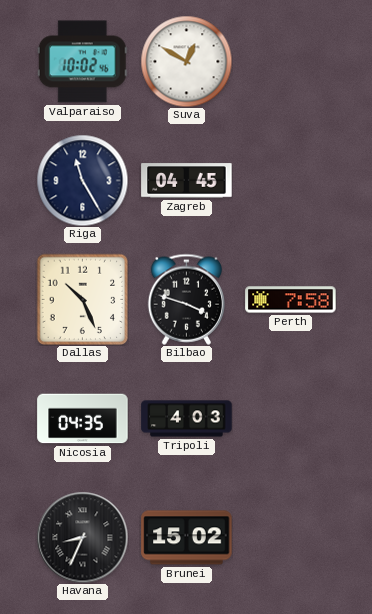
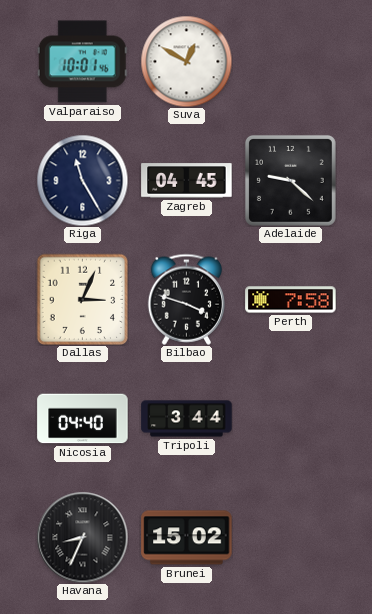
Valparaiso: 10:02 -> 10:01 (82, 62)
Adelaide: none -> 9:22 (290, 180)
Dallas: 10:26 -> 3:04 (82, 299)
Nicosia: 04:35 -> 04:40 (83, 419)
Tripoli: 4:03 -> 3:44 (187, 419)
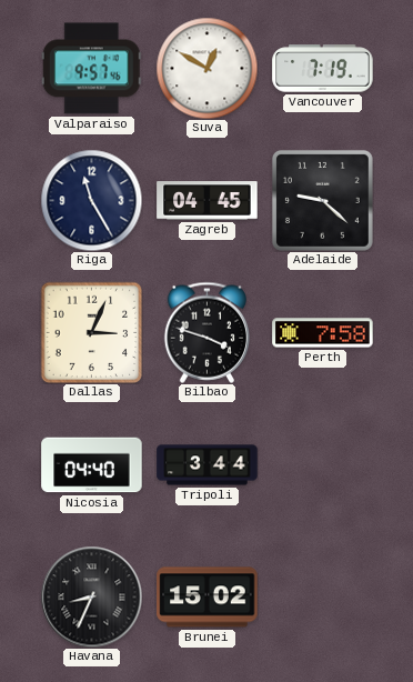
Valparaiso: 10:01 -> 9:57 (91, 69)
Vancouver: none -> 7:19 (323, 69)
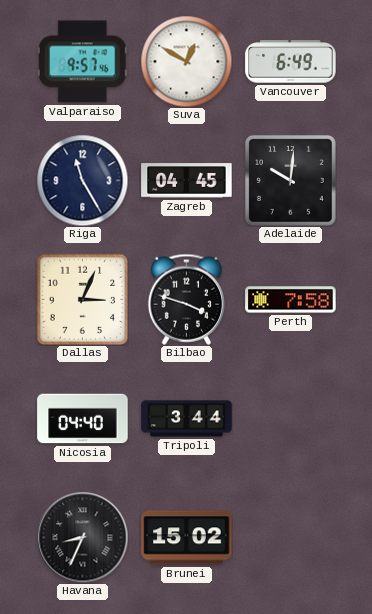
Vancouver: 7:19 -> 6:49 (291, 62)
Adelaide: 9:22 -> 10:01 (290, 180)
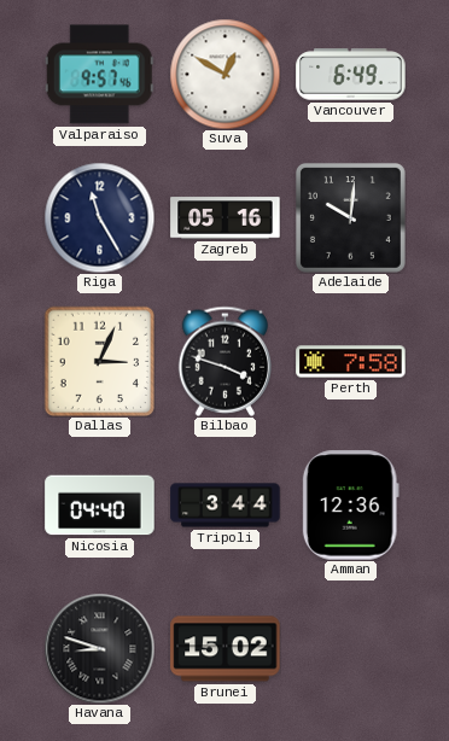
Zagreb: 04:45 -> 05:16 (226, 218)
Amman: none -> 12:36 (350, 506)
Havana: 8:34 -> 8:48 (99, 648)
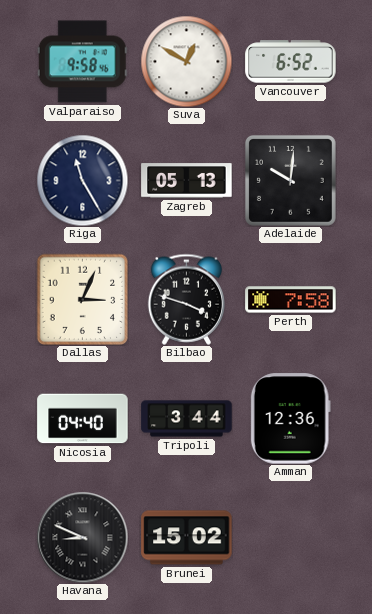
Valparaiso: 9:57 -> 9:58 (82, 62)
Vancouver: 6:49 -> 6:52 (291, 62)
Zagreb: 05:16 -> 05:13 (187, 181)
Havana: 8:48 -> 8:49 (82, 537)
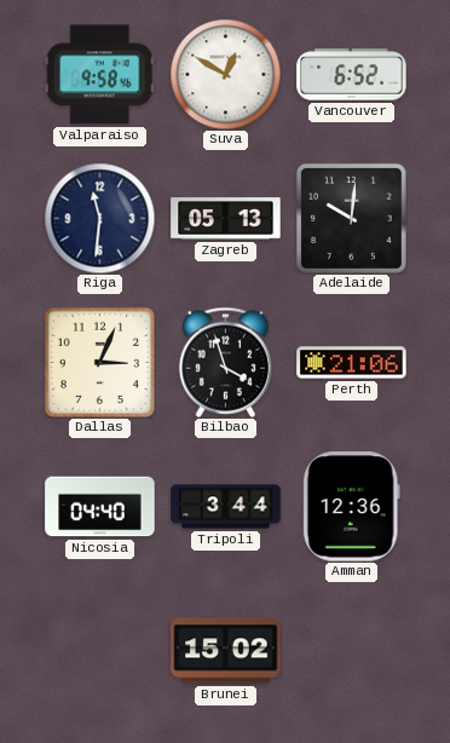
Riga: 11:25 -> 11:31 (99, 218)
Bilbao: 3:48 -> 3:57 (225, 362)
Perth: 7:58 -> 21:06 (352, 363)
Havana: 8:49 -> none (82, 537)
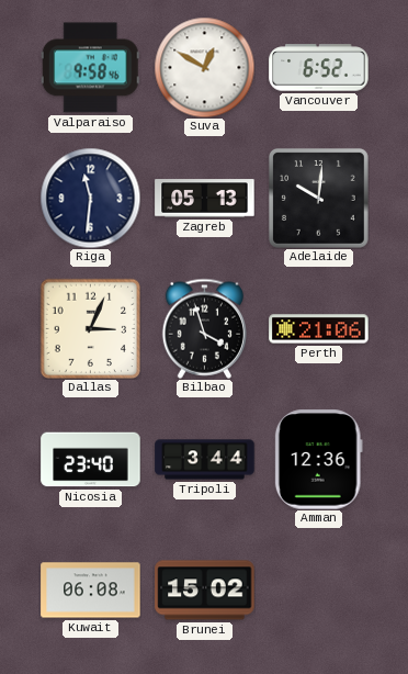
Nicosia: 04:40 -> 23:40 (91, 460)
Kuwait: none -> 06:08 (91, 591)
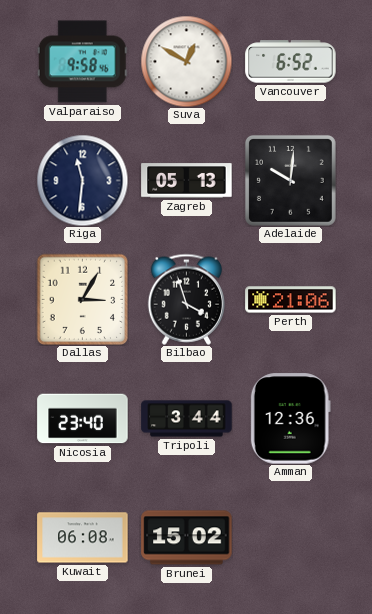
Dallas: 3:04 -> 3:05 (82, 299)
